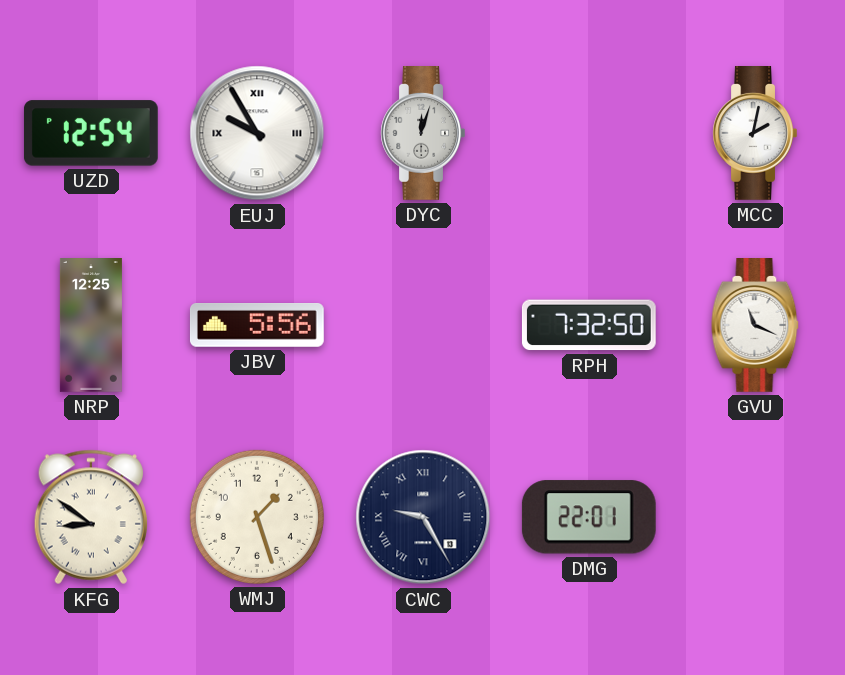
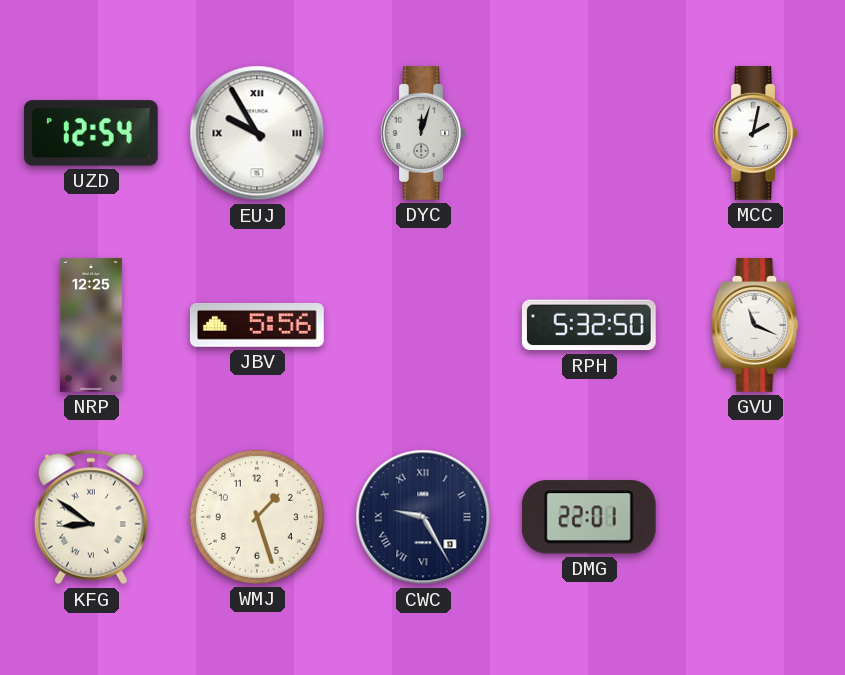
RPH: 7:32 -> 5:32 (589, 325)
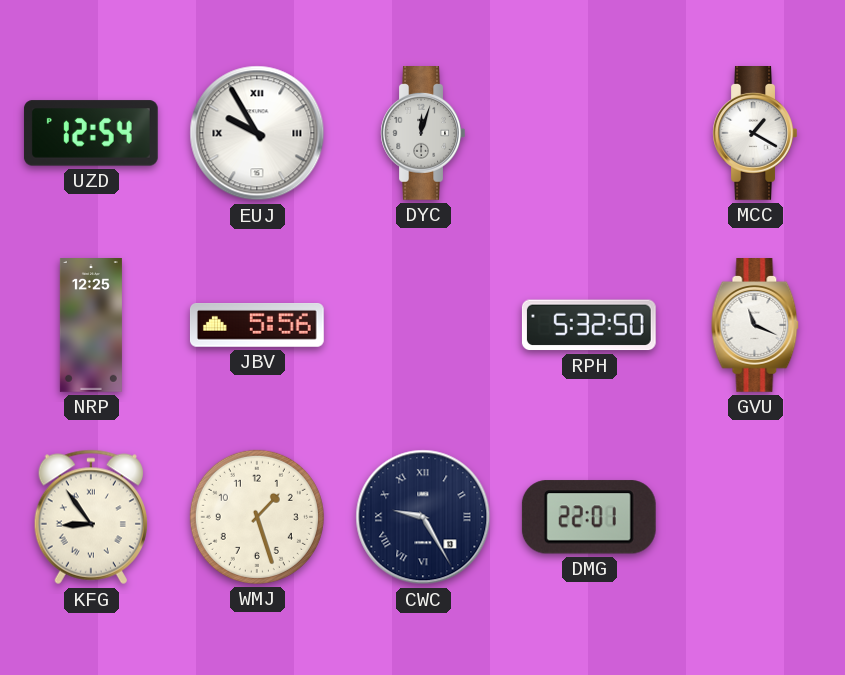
MCC: 2:02 -> 1:20 (755, 134)
KFG: 8:51 -> 8:54 (91, 517)
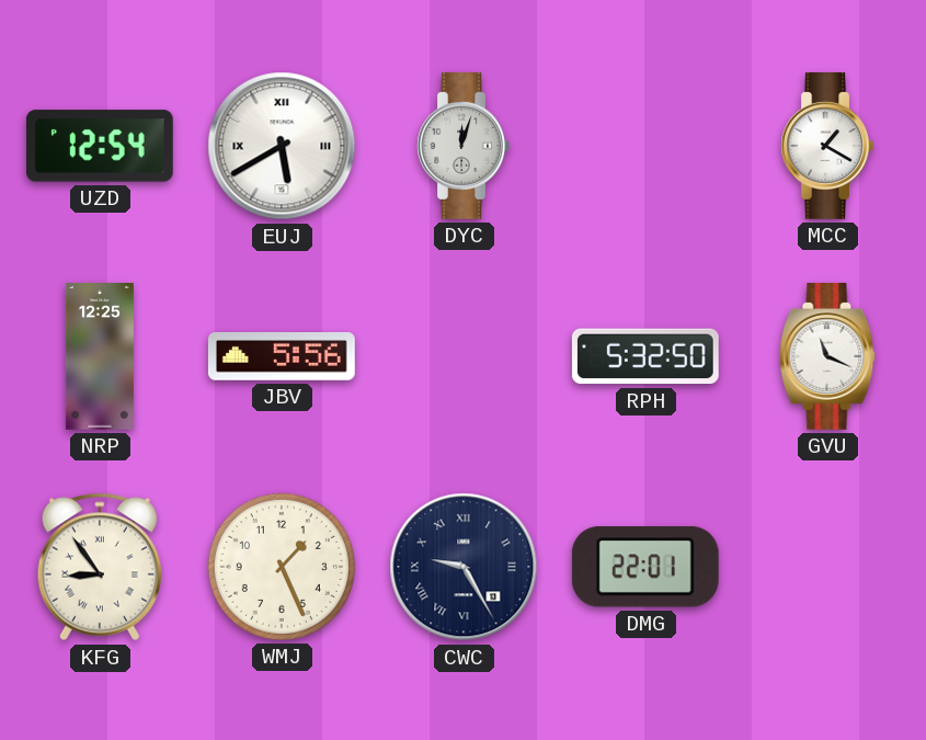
EUJ: 9:55 -> 5:40 (282, 146)
WMJ: 1:27 -> 1:26 (282, 567)
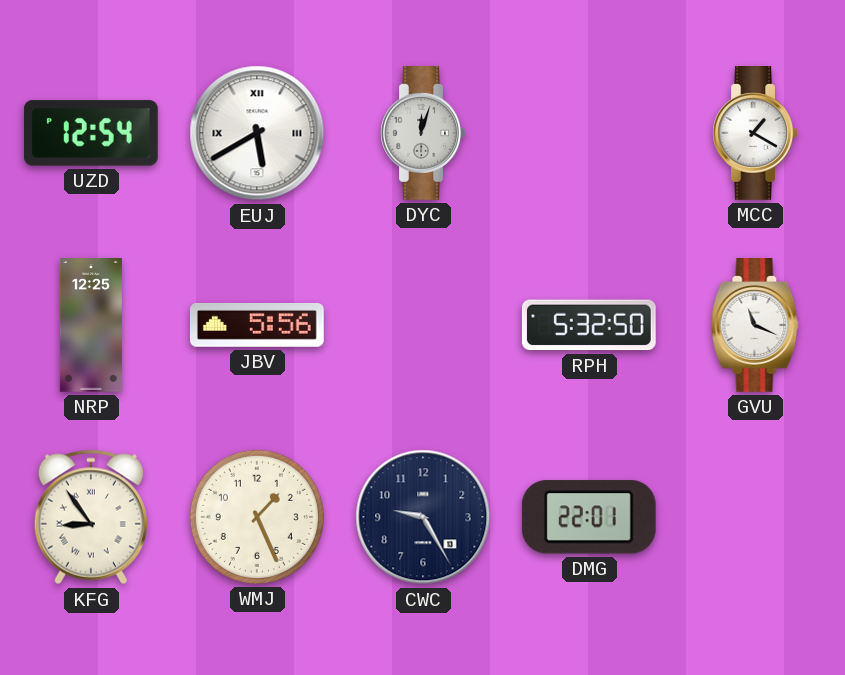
CWC numerals: Roman -> Arabic (423, 517)
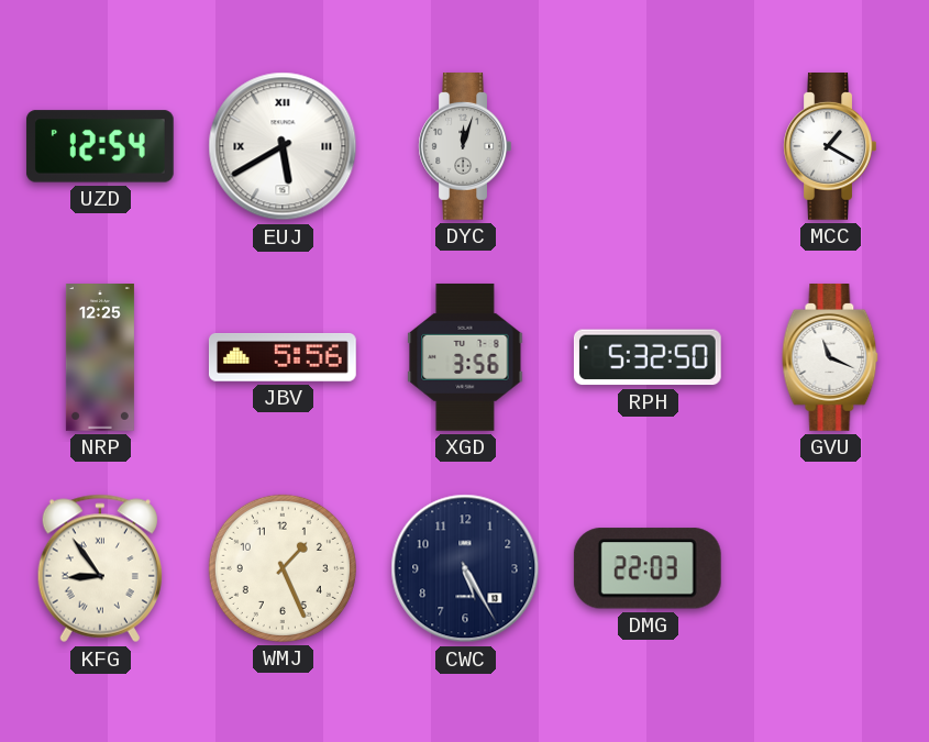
XGD: none -> 3:56 (465, 357)
CWC: 9:25 -> 5:25 (465, 568)
DMG: 22:01 -> 22:03 (648, 568)
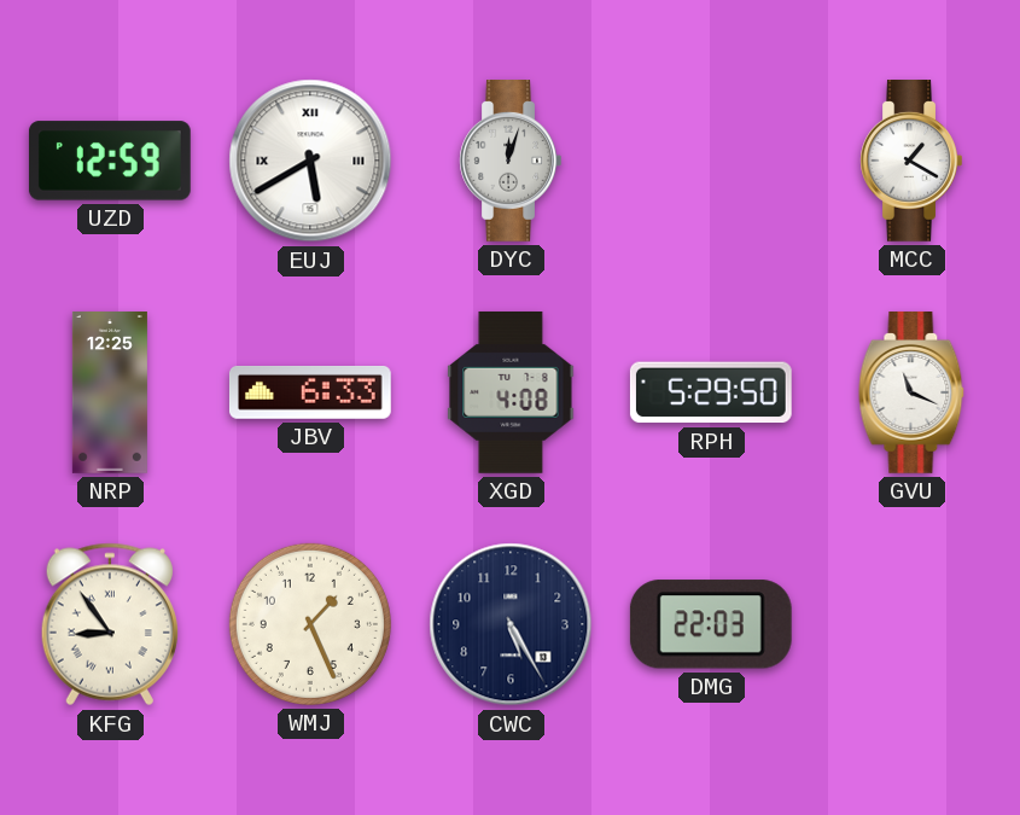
UZD: 12:54 -> 12:59 (110, 161)
JBV: 5:56 -> 6:33 (310, 394)
XGD: 3:56 -> 4:08 (511, 392)
RPH: 5:32 -> 5:29 (711, 392)
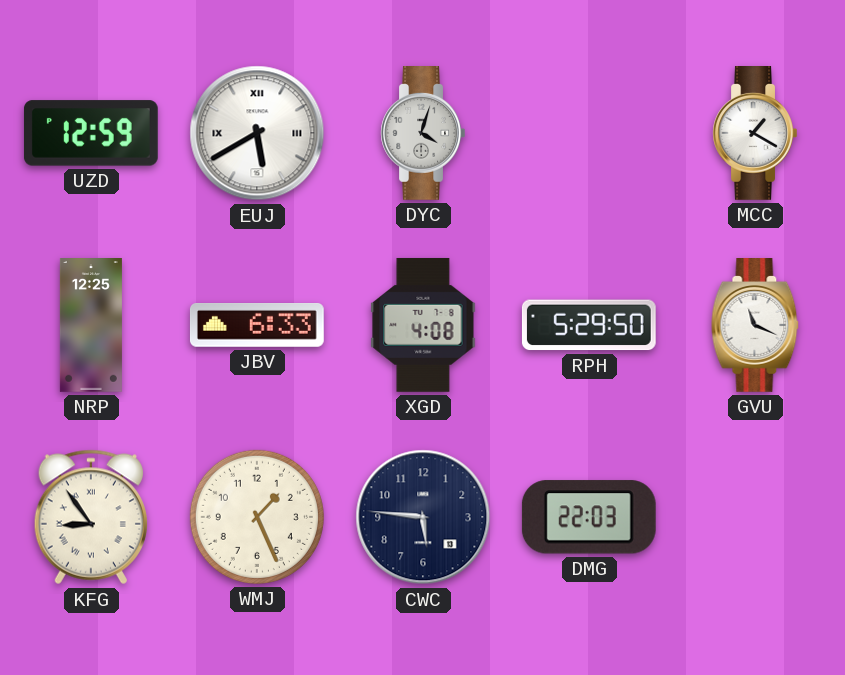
DYC: 12:03 -> 4:03 (423, 134)
CWC: 5:25 -> 5:46 (423, 517)
